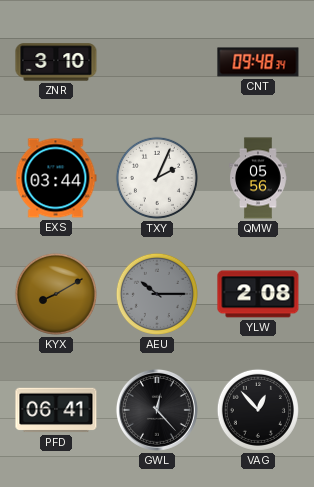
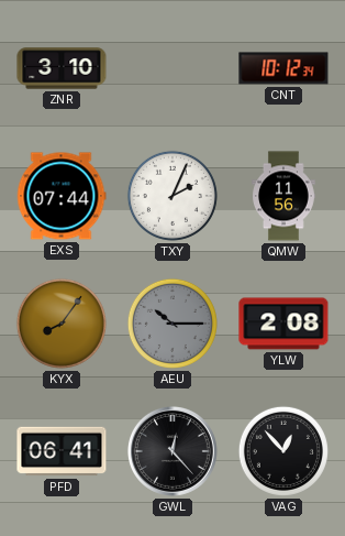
CNT: 09:48 -> 10:12 (283, 68)
EXS: 03:44 -> 07:44 (62, 196)
QMW: 05:56 -> 11:56 (285, 196)
KYX: 8:10 -> 8:06 (62, 324)
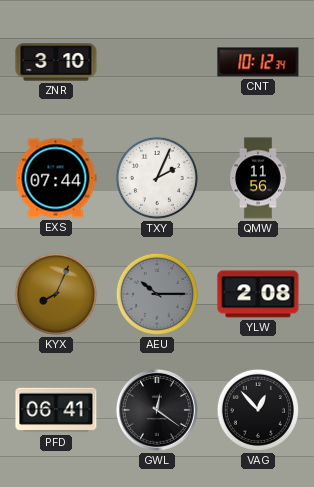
KYX: 8:06 -> 8:04 (56, 294)
GWL: 12:23 -> 12:21 (157, 410)
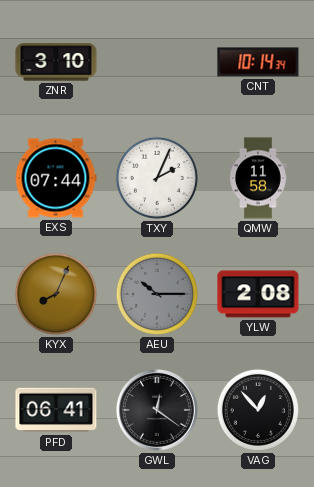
CNT: 10:12 -> 10:14 (258, 62)
QMW: 11:56 -> 11:58 (259, 178)
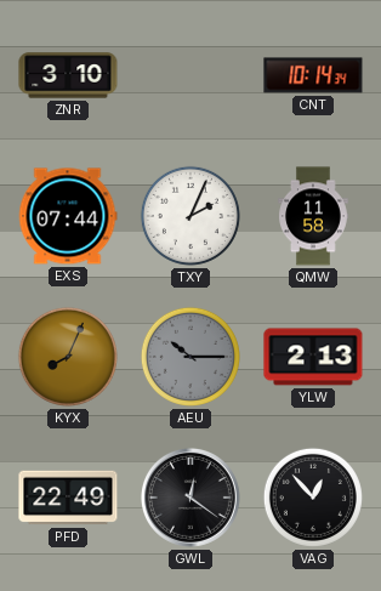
YLW: 2:08 -> 2:13 (313, 357)
PFD: 06:41 -> 22:49 (68, 498)
